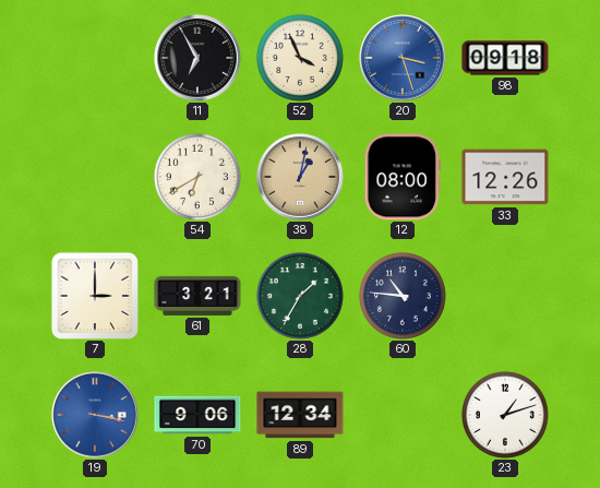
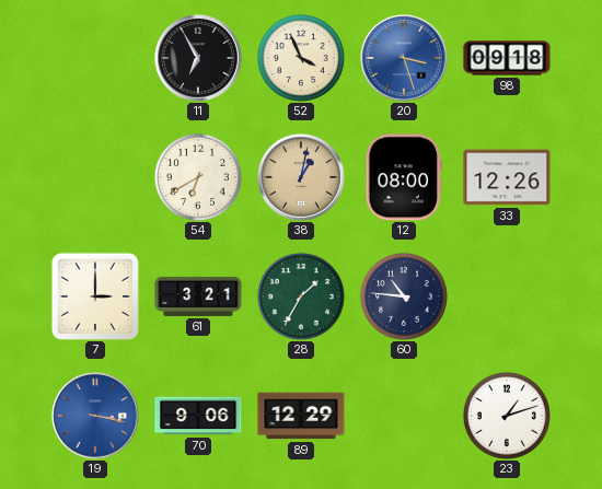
89: 12:34 -> 12:29 (301, 416)
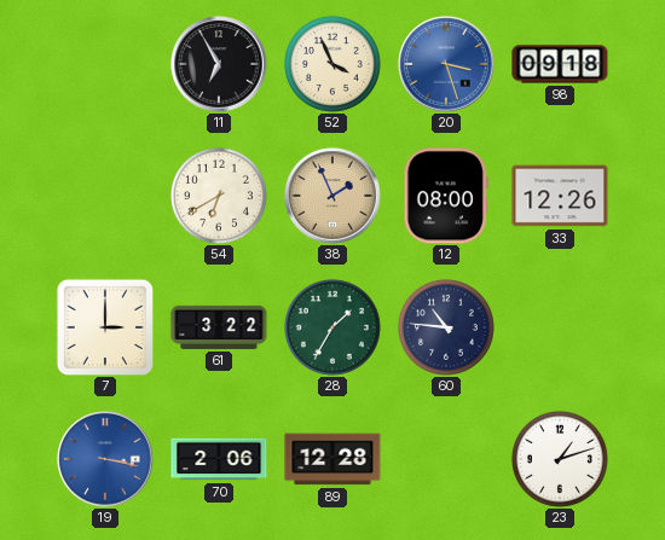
38: 1:02 -> 1:56 (332, 196)
61: 3:21 -> 3:22 (219, 327)
70: 9:06 -> 2:06 (219, 459)
89: 12:29 -> 12:28 (332, 459)
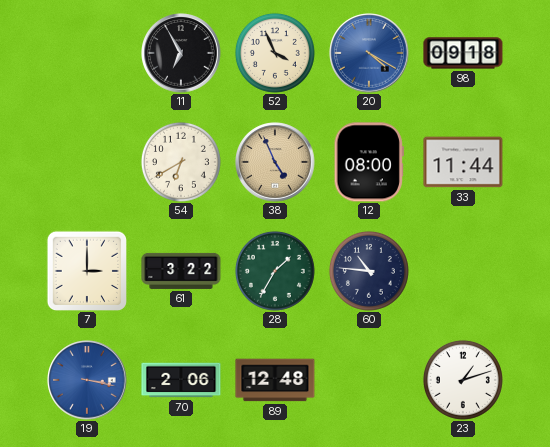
20: 3:27 -> 4:20 (369, 53)
38: 1:56 -> 4:56 (275, 162)
33: 12:26 -> 11:44 (463, 162)
89: 12:28 -> 12:48 (275, 380)
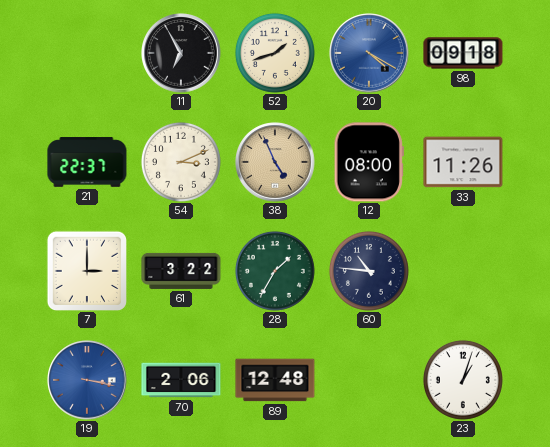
52: 3:56 -> 1:42 (275, 53)
21: none -> 22:37 (87, 162)
54: 6:40 -> 3:11 (181, 162)
33: 11:44 -> 11:26 (463, 162)
23: 1:12 -> 1:03 (463, 380)
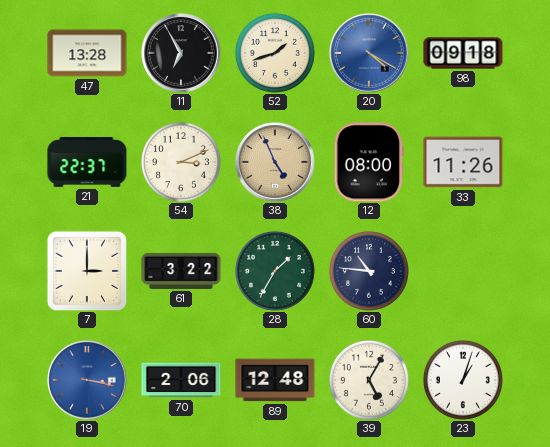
47: none -> 13:28 (87, 53)
39: none -> 5:05 (369, 380)
